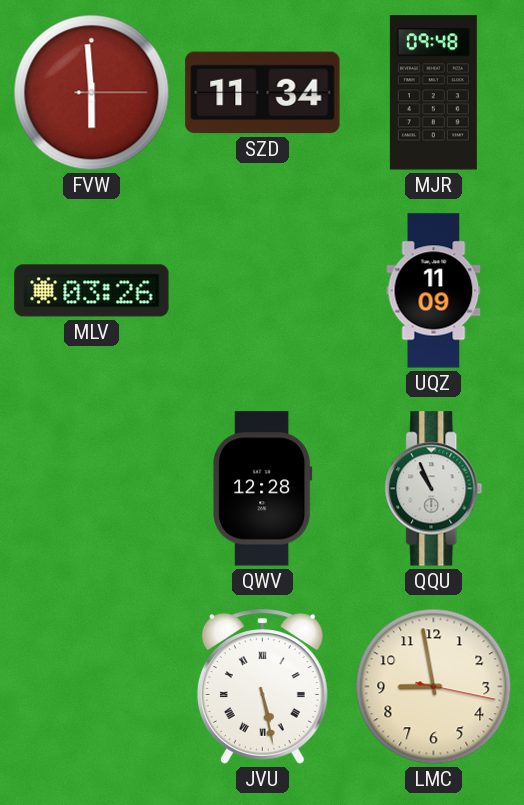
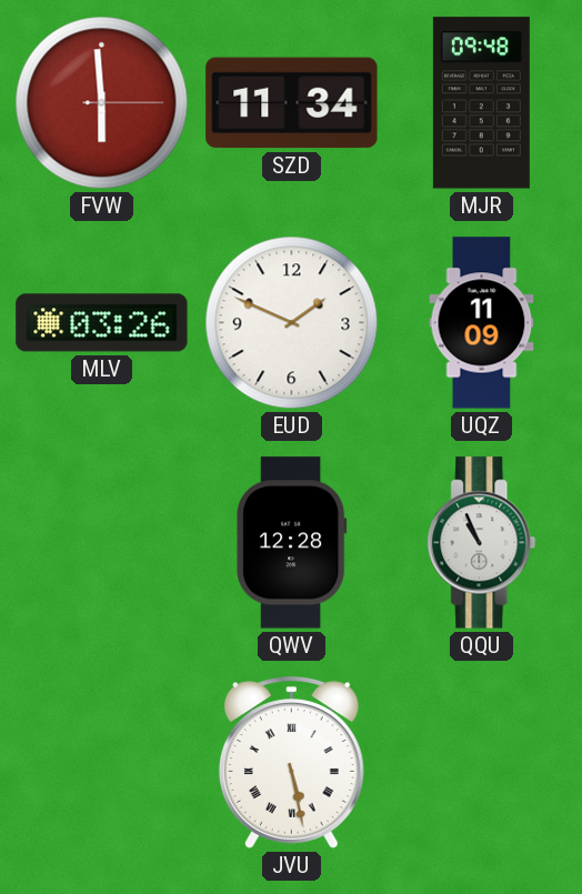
EUD: none -> 1:49 (292, 323)
LMC: 8:58 -> none (434, 687)
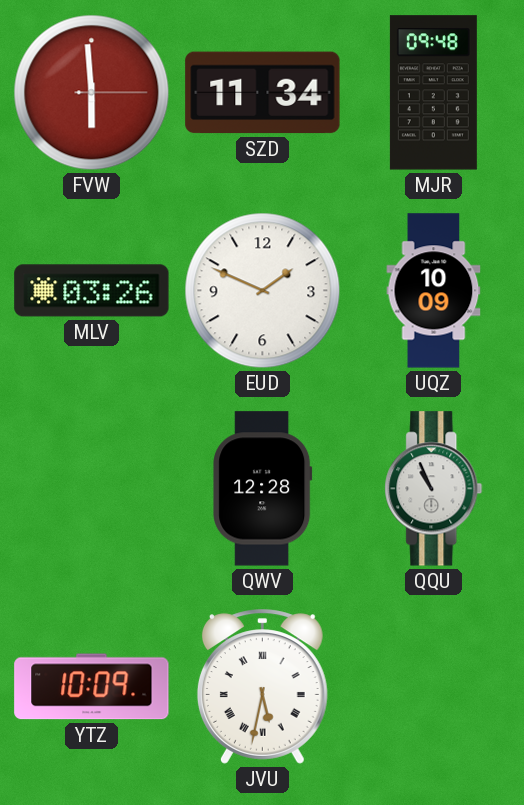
UQZ: 11:09 -> 10:09 (434, 291)
YTZ: none -> 10:09 (92, 687)
JVU: 5:28 -> 5:32 (262, 687)
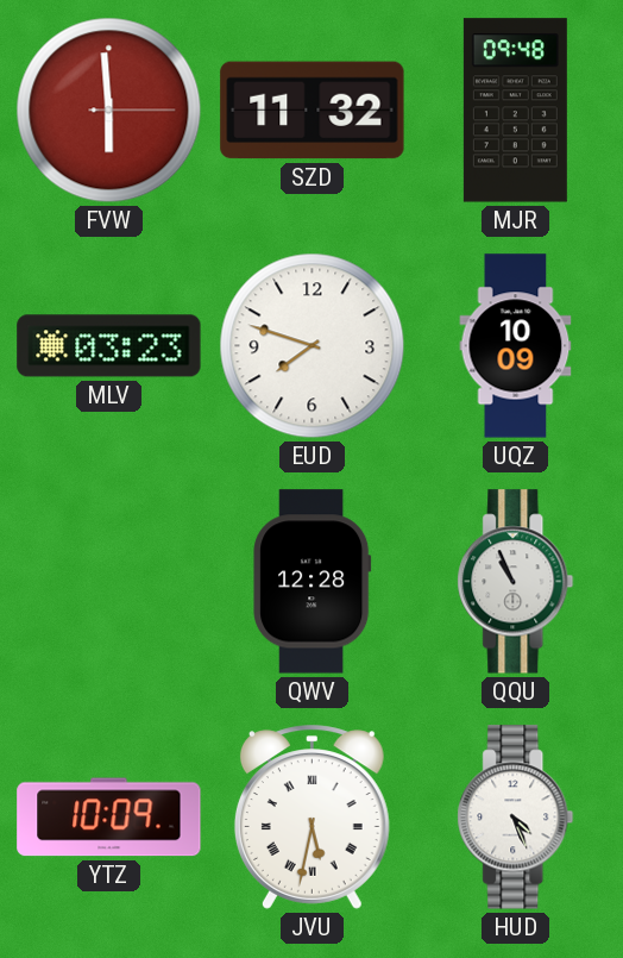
SZD: 11:34 -> 11:32 (313, 111)
MLV: 03:26 -> 03:23 (109, 346)
EUD: 1:49 -> 7:48 (313, 346)
HUD: none -> 4:26 (516, 818)
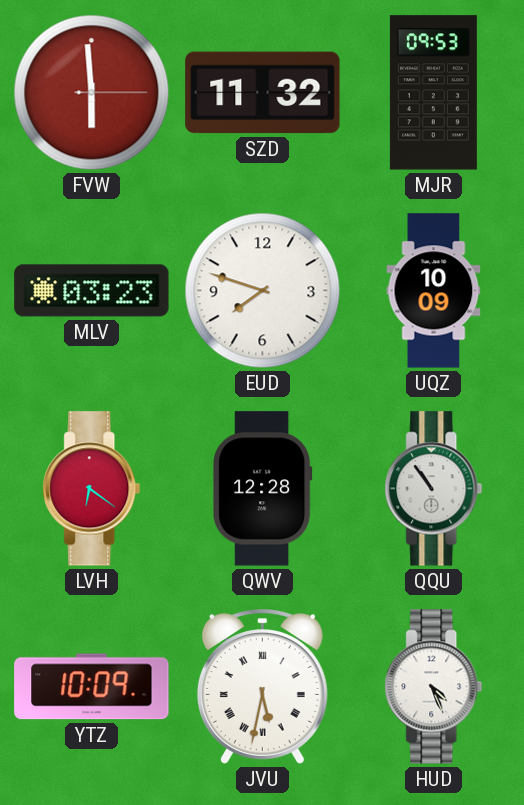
MJR: 09:48 -> 09:53 (433, 93)
LVH: none -> 6:21 (92, 489)
QQU: 10:56 -> 10:54 (434, 489)
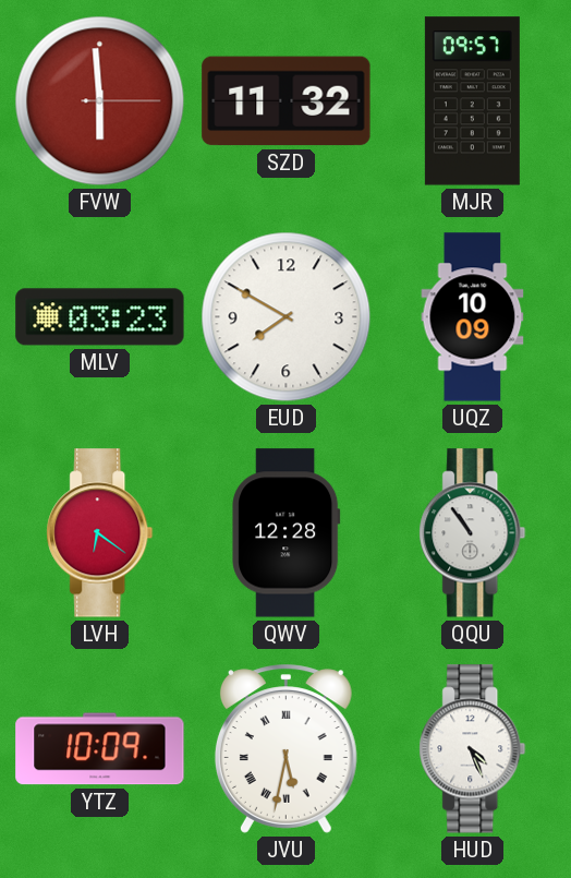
MJR: 09:53 -> 09:57 (472, 101)
EUD: 7:48 -> 7:50 (287, 317)
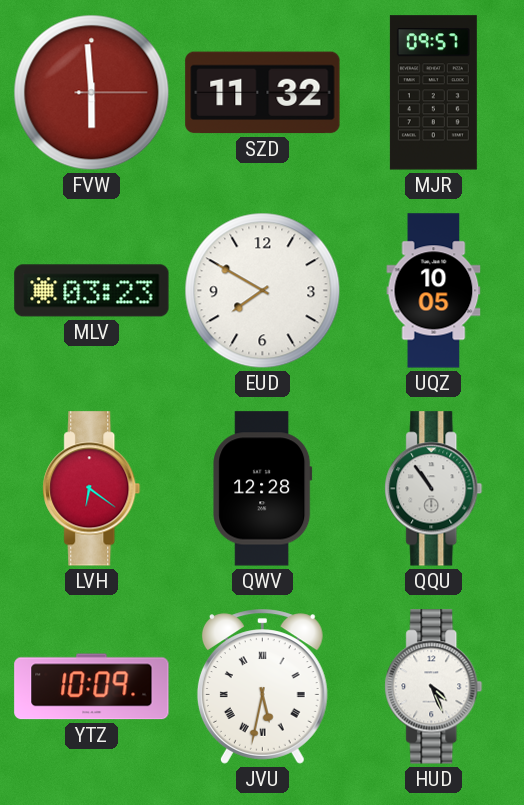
UQZ: 10:09 -> 10:05 (434, 291)
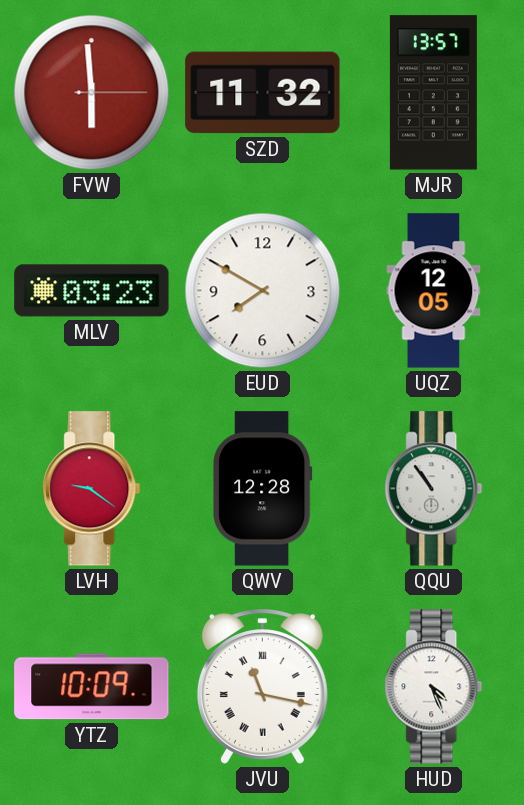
MJR: 09:57 -> 13:57 (433, 93)
UQZ: 10:05 -> 12:05 (434, 291)
LVH: 6:21 -> 9:21 (92, 489)
JVU: 5:32 -> 11:17 (262, 687)
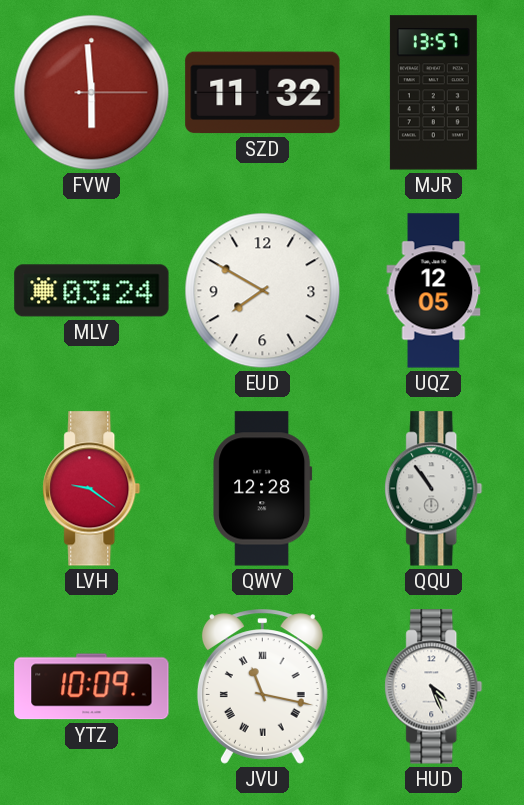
MLV: 03:23 -> 03:24 (92, 291)
